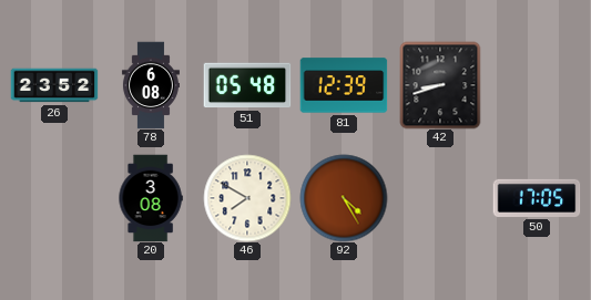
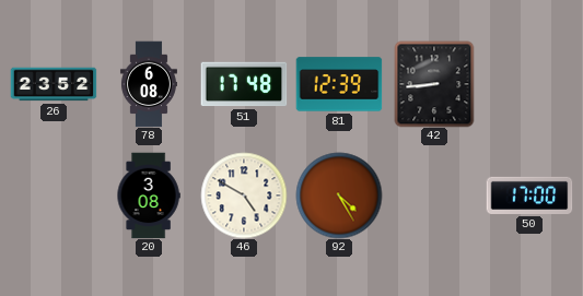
51: 05:48 -> 17:48 (244, 84)
42: 8:42 -> 8:44 (434, 84)
46: 7:50 -> 4:50 (244, 196)
50: 17:05 -> 17:00 (529, 196)
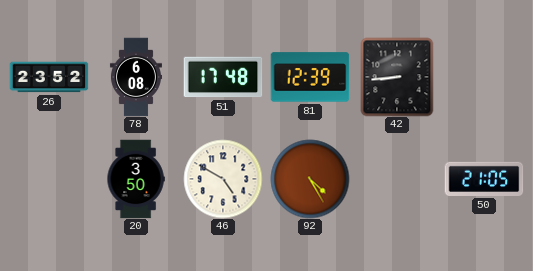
20: 3:08 -> 3:50 (136, 179)
50: 17:00 -> 21:05 (484, 179)
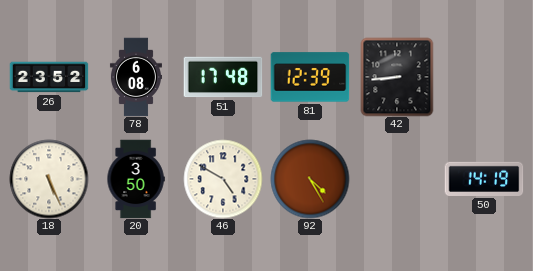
18: none -> 5:26 (49, 179)
50: 21:05 -> 14:19 (484, 179)
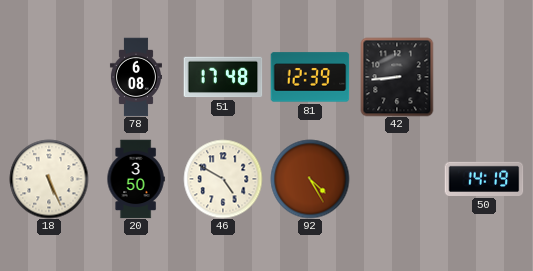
26: 23:52 -> none (49, 77)
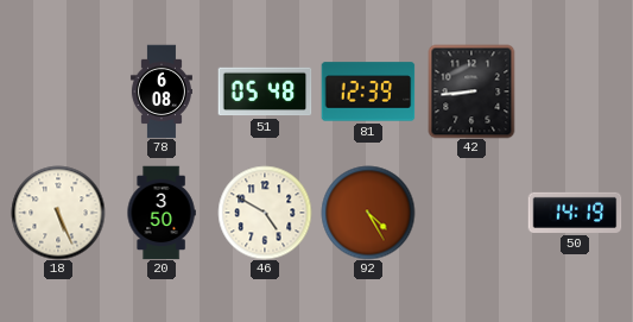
51: 17:48 -> 05:48 (265, 91)
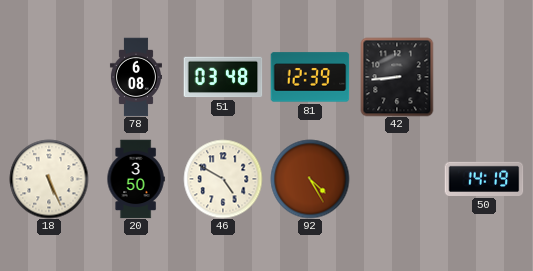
51: 05:48 -> 03:48 (223, 77)
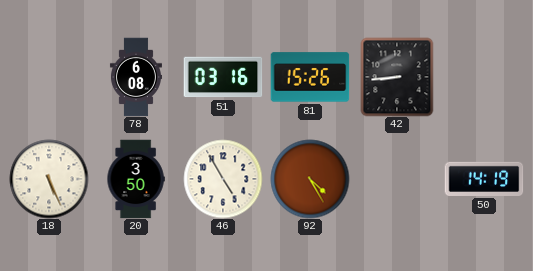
51: 03:48 -> 03:16 (223, 77)
81: 12:39 -> 15:26 (310, 77)
46: 4:50 -> 4:55 (223, 179)
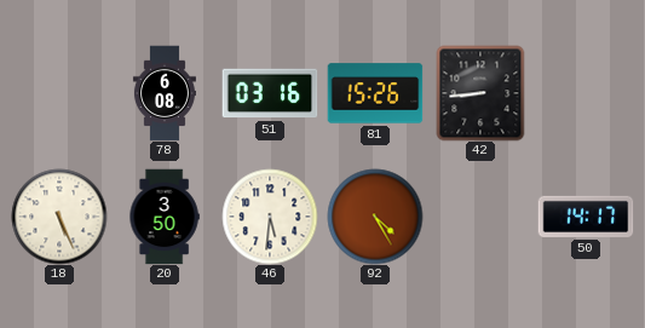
46: 4:55 -> 5:31 (270, 217)
50: 14:19 -> 14:17 (586, 217)
